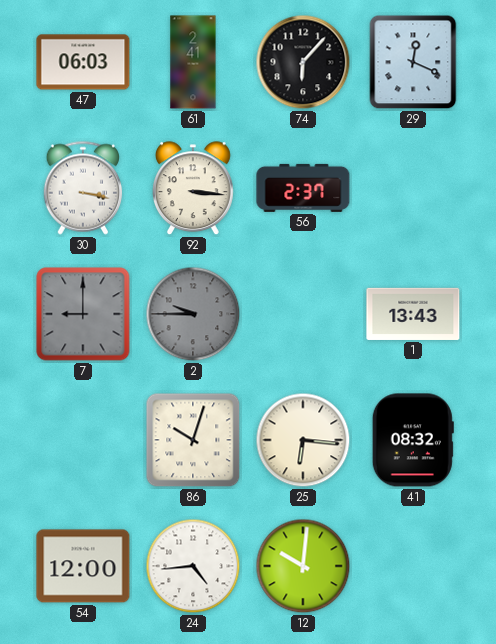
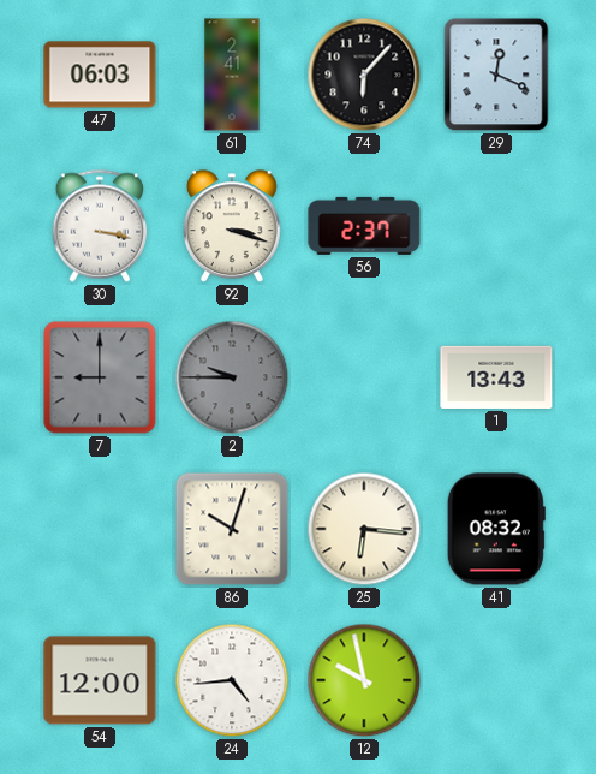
92: 3:16 -> 3:18 (232, 227)
12: 10:01 -> 9:58 (364, 680)
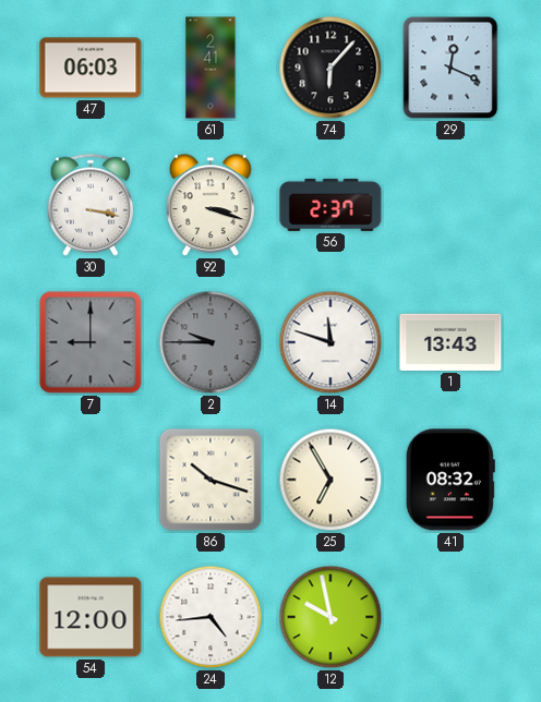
14: none -> 11:48 (330, 342)
86: 10:03 -> 10:18 (211, 480)
25: 6:16 -> 6:55 (330, 480)
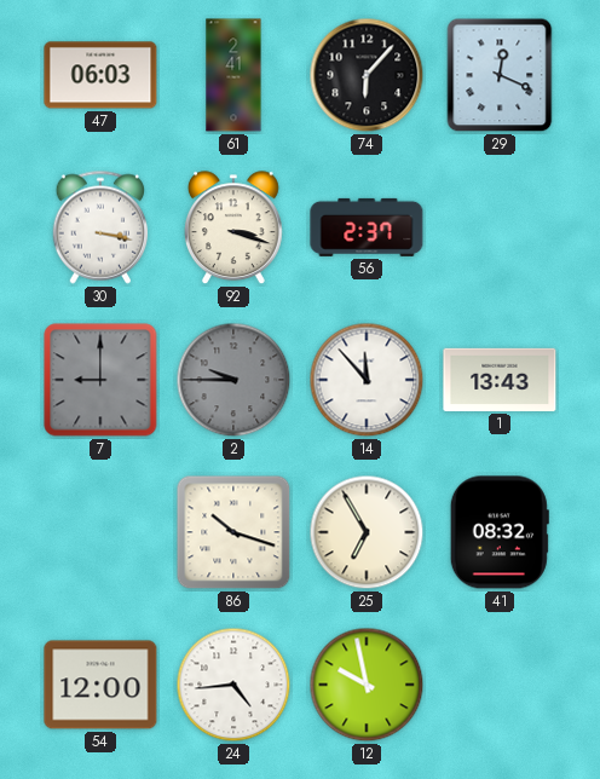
14: 11:48 -> 11:53 (367, 380)
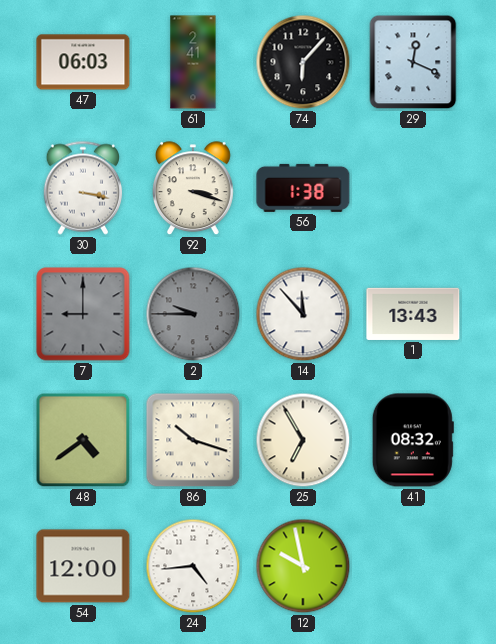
56: 2:37 -> 1:38 (303, 188)
48: none -> 4:39 (83, 440)
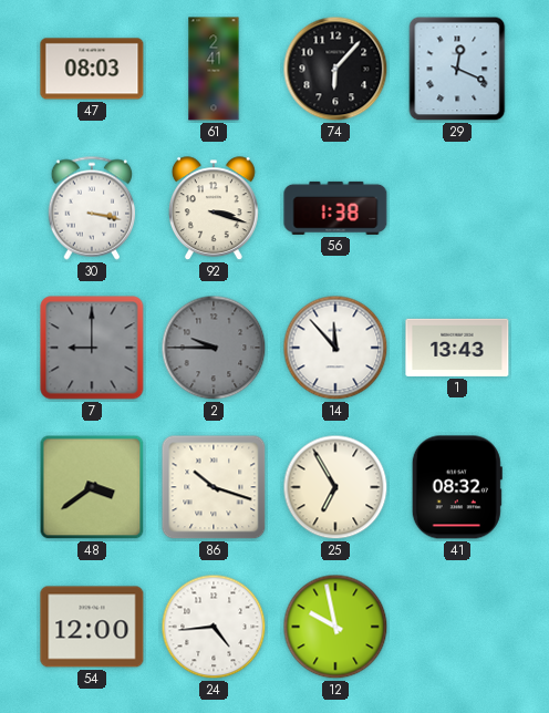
47: 06:03 -> 08:03 (92, 69)
48: 4:39 -> 3:39 (92, 487)
